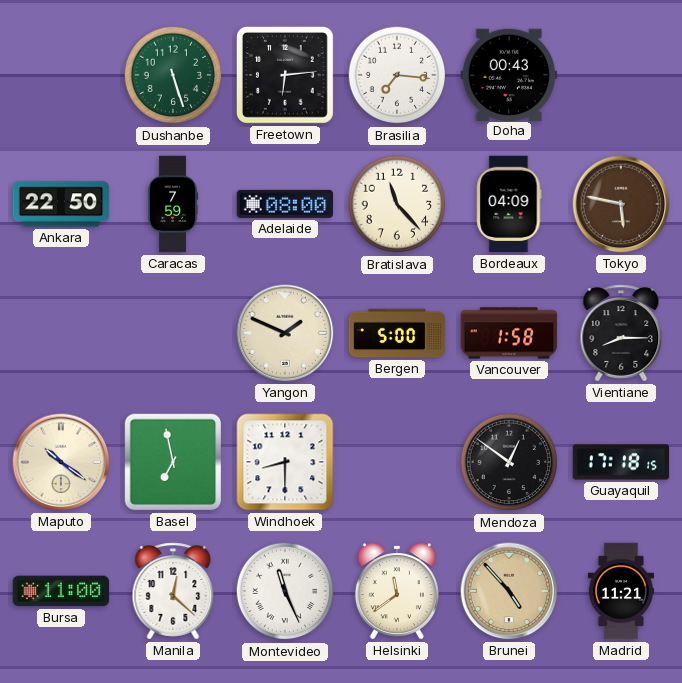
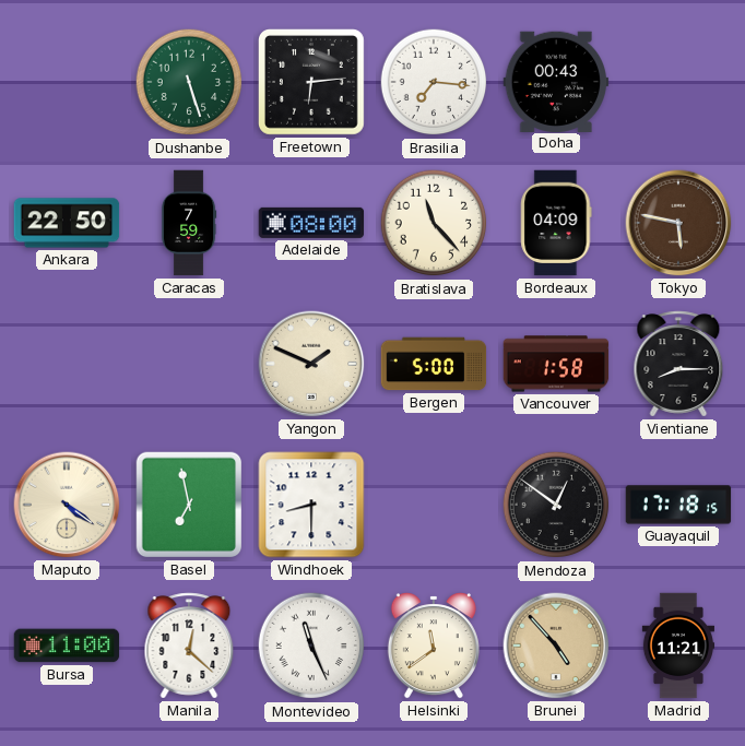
Maputo: 10:21 -> 4:21 (67, 505)
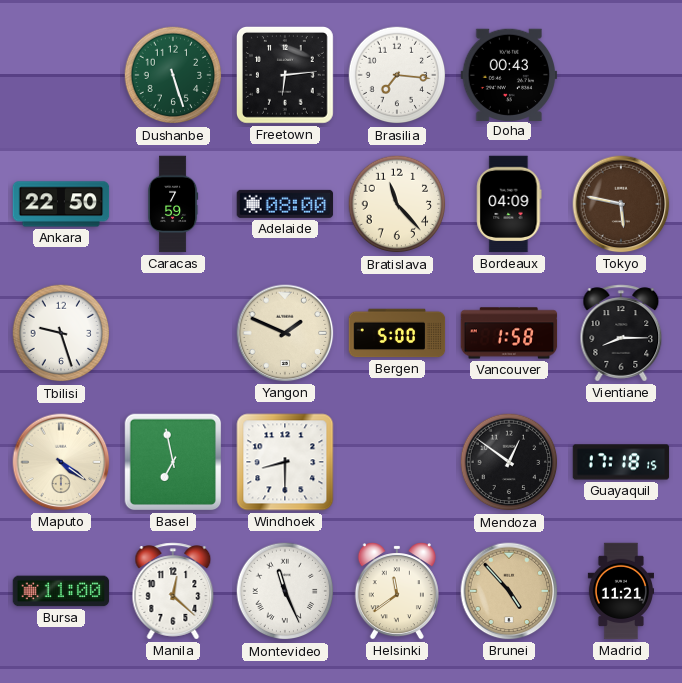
Tbilisi: none -> 9:27 (61, 333)
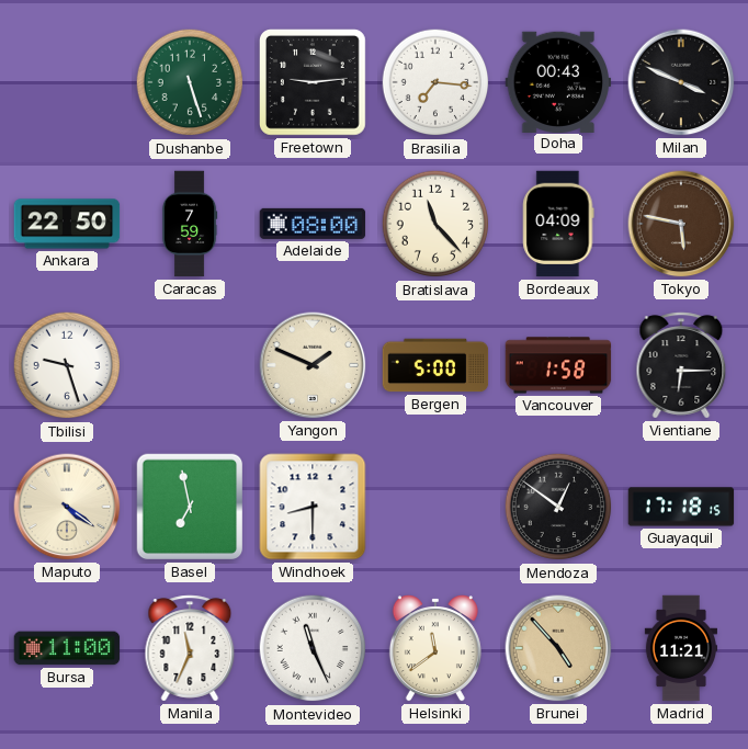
Freetown: 6:14 -> 9:14 (313, 82)
Milan: none -> 3:49 (681, 82)
Vientiane: 8:15 -> 6:15 (681, 365)
Manila: 12:22 -> 11:34 (190, 648)
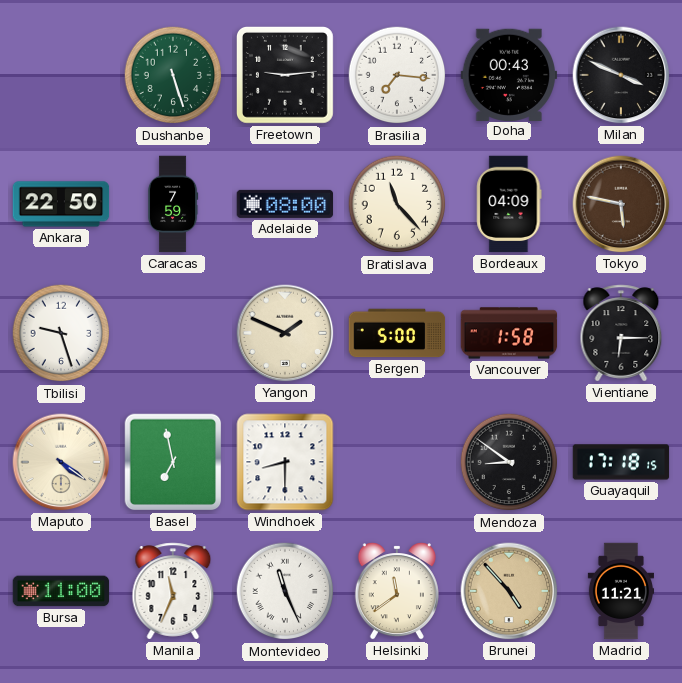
Mendoza: 12:51 -> 8:51 (509, 462)
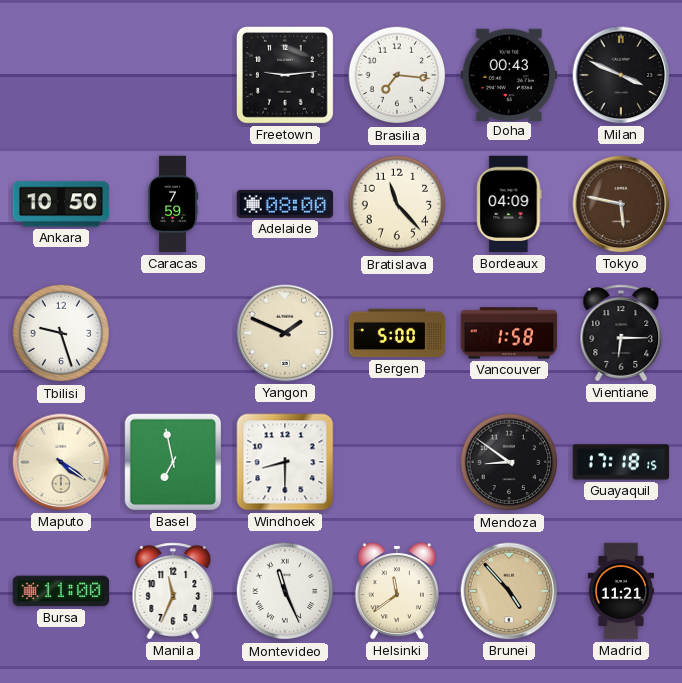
Dushanbe: 5:27 -> none (173, 75)
Ankara: 22:50 -> 10:50 (61, 204)
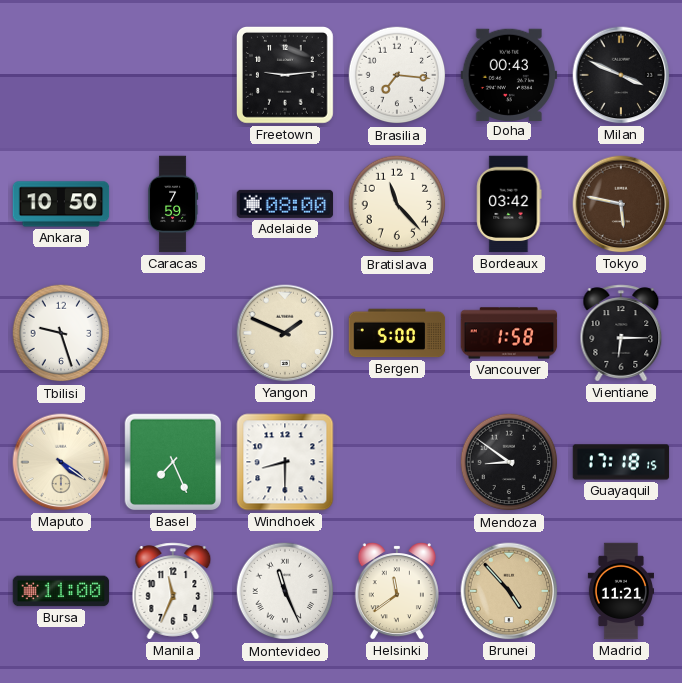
Bordeaux: 04:09 -> 03:42 (509, 204)
Basel: 6:58 -> 7:26 (173, 462)
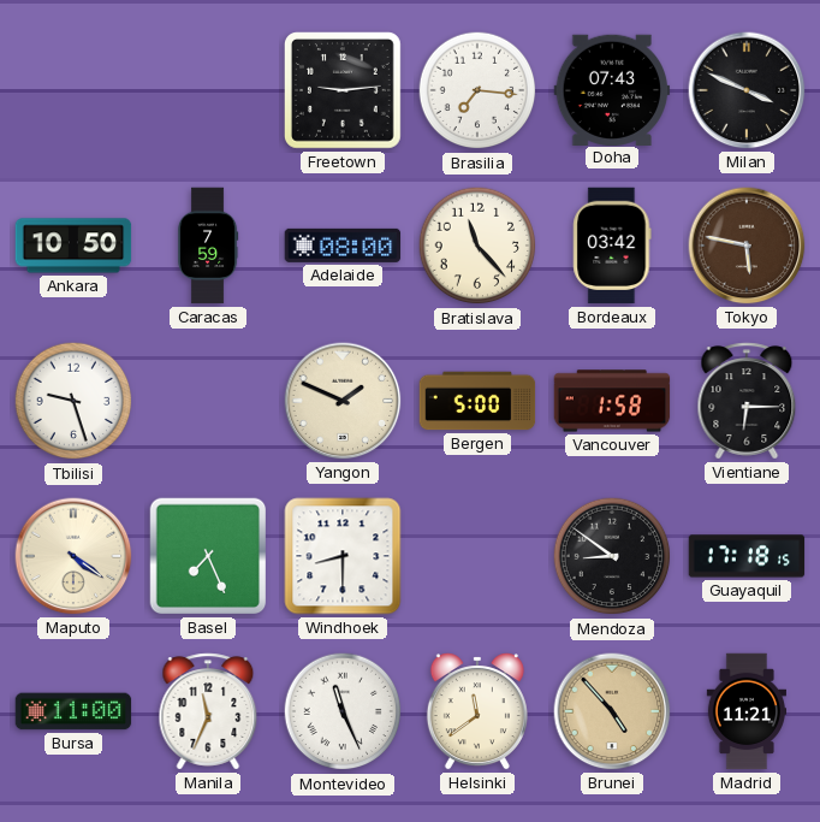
Doha: 00:43 -> 07:43 (612, 89)
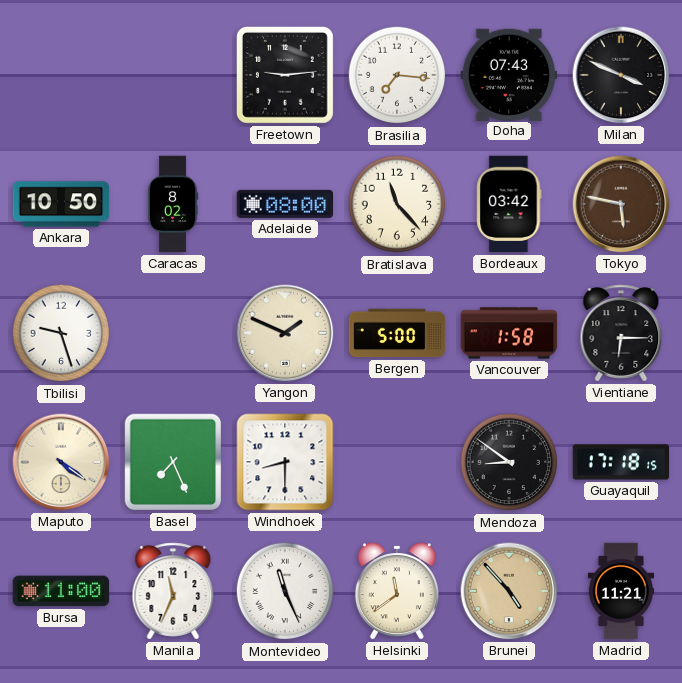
Caracas: 7:59 -> 8:02 (173, 204)
